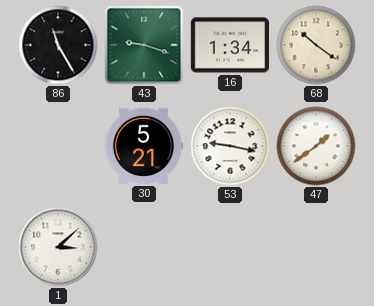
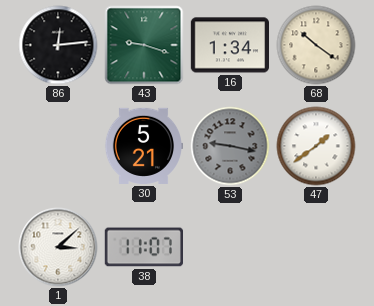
86: 11:25 -> 12:14 (58, 45)
53 dial: white -> grey (230, 146)
38: none -> 11:07 (143, 247)
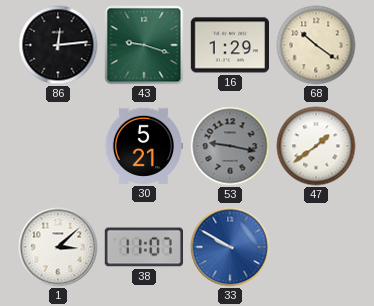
16: 1:34 -> 1:29 (229, 45)
33: none -> 9:50 (230, 247)
